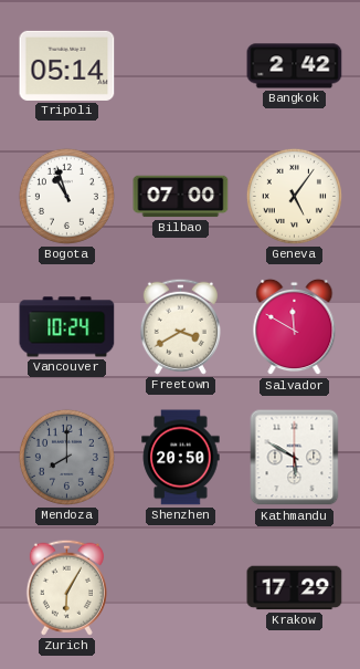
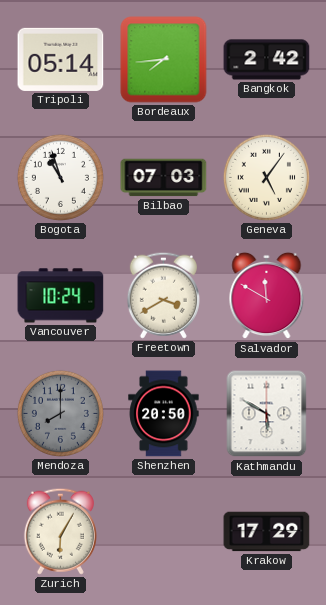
Bordeaux: none -> 7:44 (164, 60)
Bilbao: 07:00 -> 07:03 (164, 178)
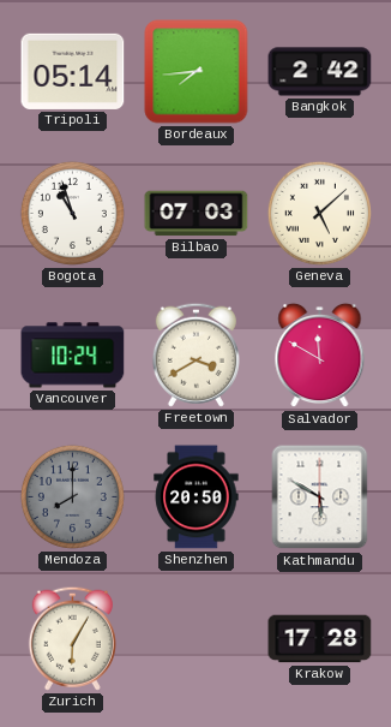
Geneva: 5:06 -> 5:08 (319, 213)
Krakow: 17:29 -> 17:28 (320, 639)
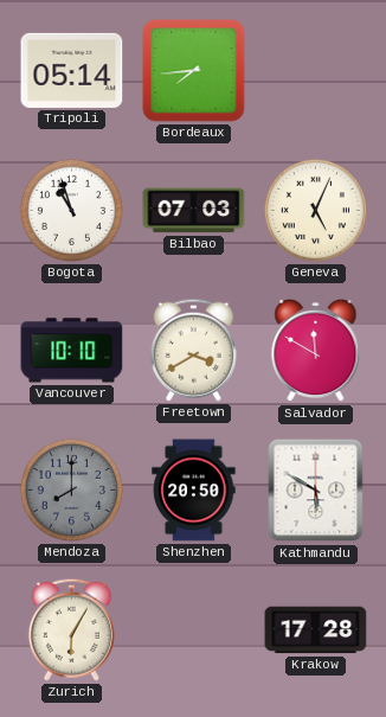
Bangkok: 2:42 -> none (320, 72)
Geneva: 5:08 -> 5:04 (315, 210)
Vancouver: 10:24 -> 10:10 (72, 351)
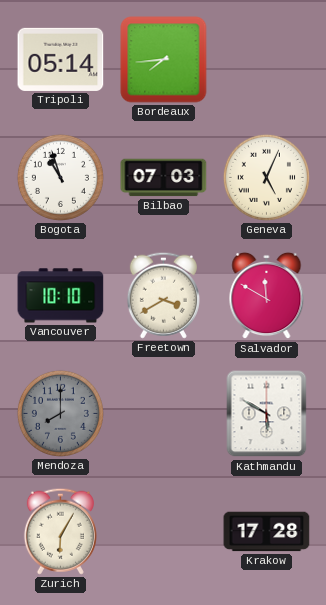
Shenzhen: 20:50 -> none (194, 491)
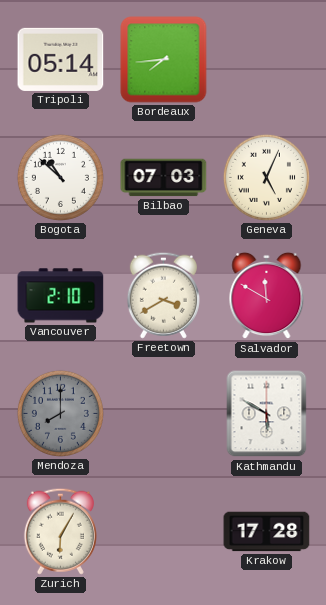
Bogota: 10:57 -> 10:52 (60, 177)
Vancouver: 10:10 -> 2:10 (61, 296)
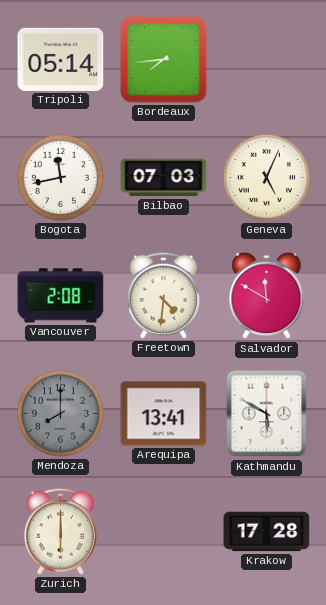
Bogota: 10:52 -> 11:43 (60, 177)
Vancouver: 2:10 -> 2:08 (61, 296)
Freetown: 3:40 -> 4:31 (163, 295)
Arequipa: none -> 13:41 (164, 414)
Zurich: 6:05 -> 6:00 (60, 531)
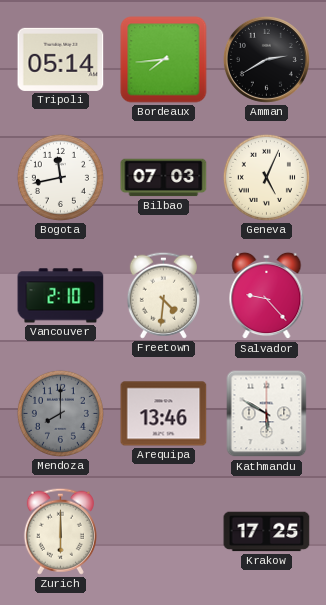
Amman: none -> 2:40 (266, 59)
Vancouver: 2:08 -> 2:10 (61, 296)
Salvador: 11:50 -> 9:23 (267, 296)
Arequipa: 13:41 -> 13:46 (164, 414)
Krakow: 17:28 -> 17:25 (267, 532)
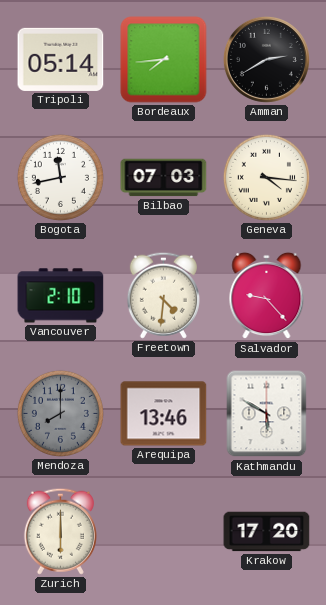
Geneva: 5:04 -> 4:16 (266, 177)
Krakow: 17:25 -> 17:20 (267, 532)
